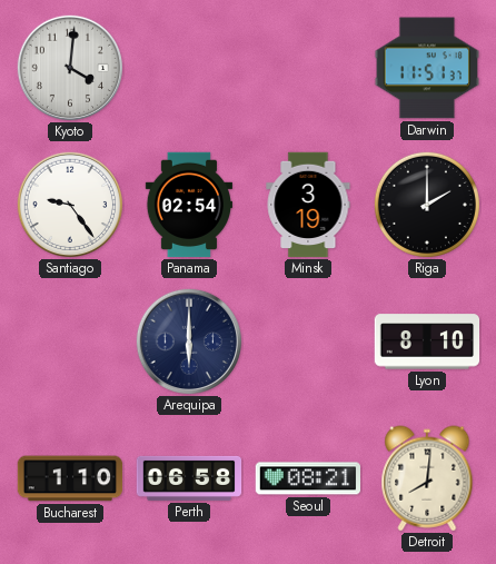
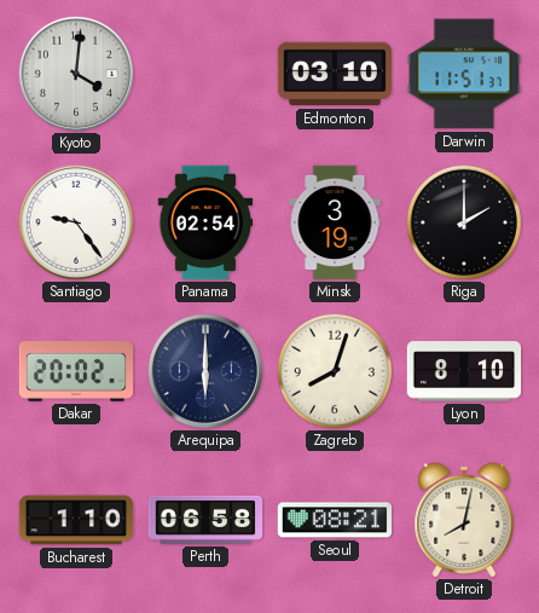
Edmonton: none -> 03:10 (335, 74)
Dakar: none -> 20:02 (76, 372)
Zagreb: none -> 8:03 (335, 371)
Detroit: 8:01 -> 8:02 (464, 520)
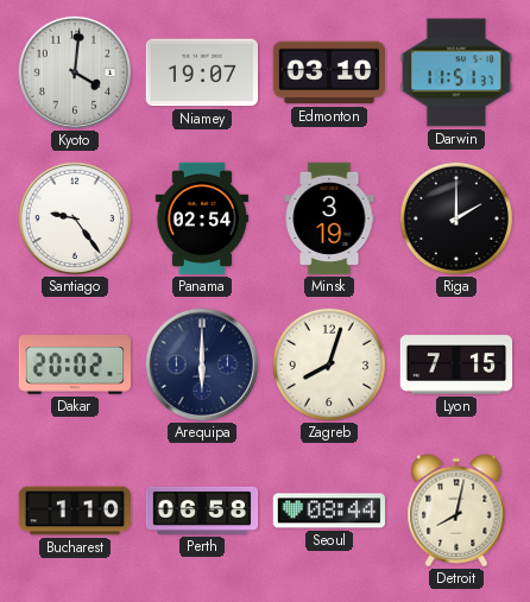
Niamey: none -> 19:07 (201, 72)
Lyon: 8:10 -> 7:15 (456, 365)
Seoul: 08:21 -> 08:44 (329, 511)
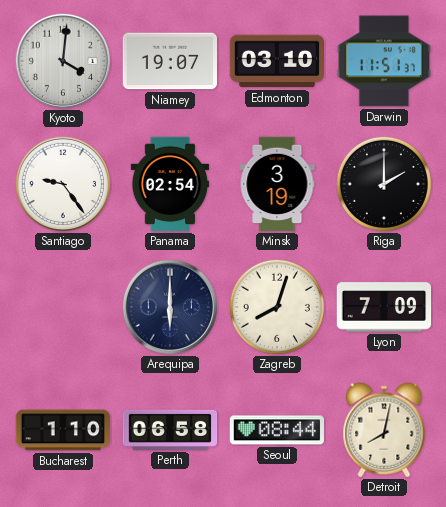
Dakar: 20:02 -> none (75, 366)
Lyon: 7:15 -> 7:09 (384, 307)
